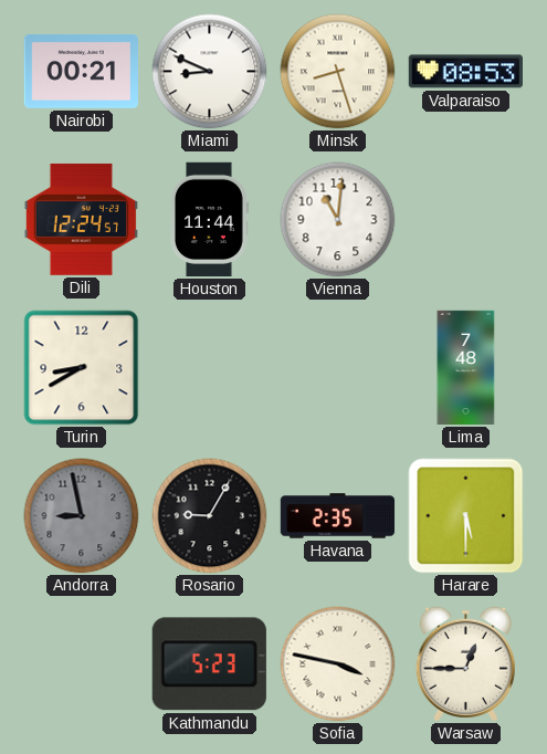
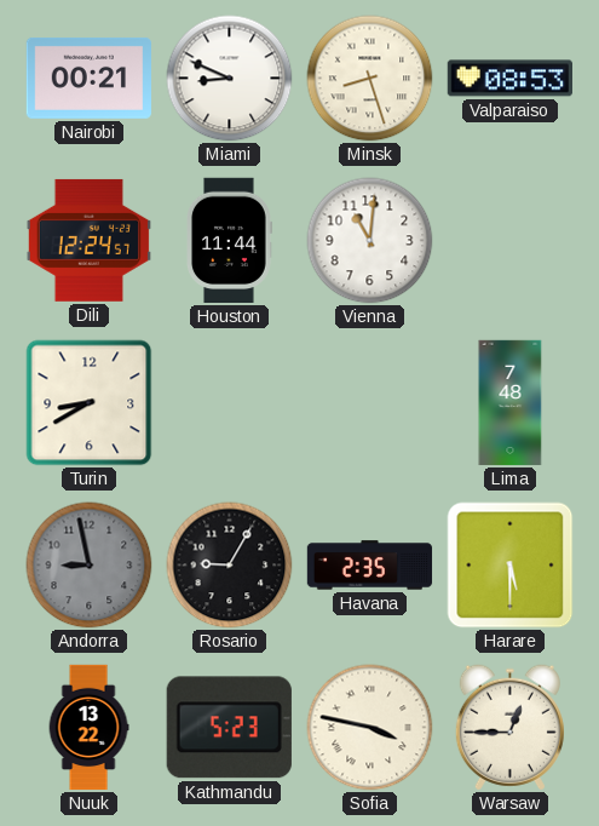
Nuuk: none -> 13:22 (88, 728)
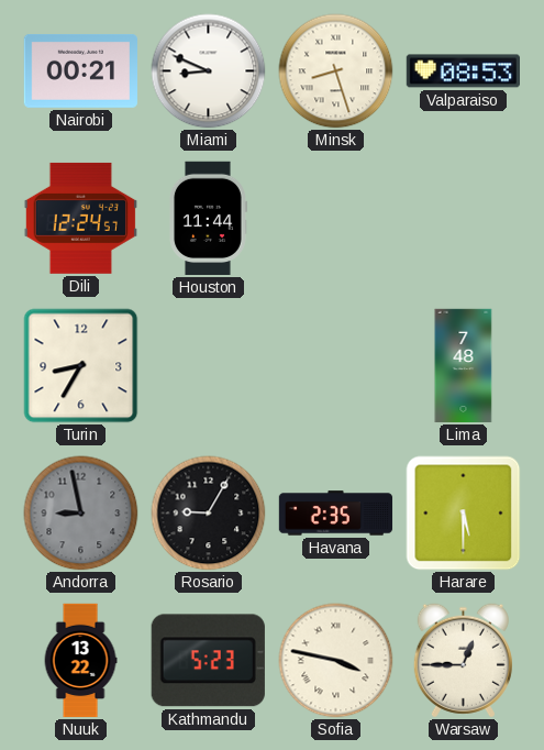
Vienna: 11:01 -> none (370, 241)
Turin: 8:40 -> 8:35 (81, 366)
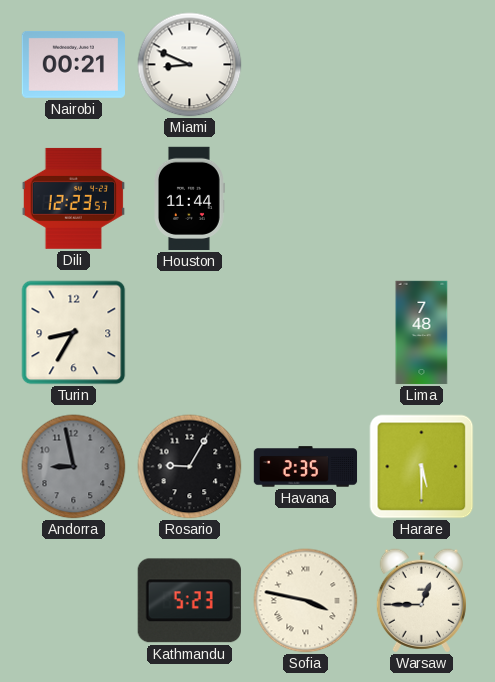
Minsk: 8:27 -> none (336, 71)
Valparaiso: 08:53 -> none (463, 71)
Dili: 12:24 -> 12:23 (73, 198)
Nuuk: 13:22 -> none (80, 661)
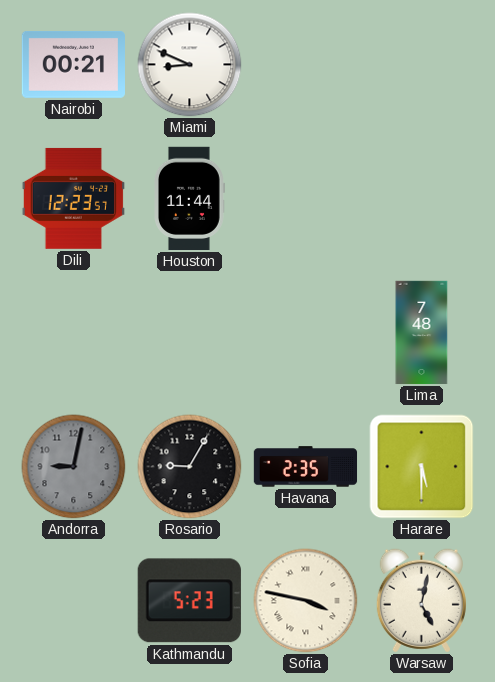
Turin: 8:35 -> none (74, 333)
Andorra: 8:58 -> 9:02 (74, 467)
Warsaw: 12:45 -> 5:02 (421, 601)
